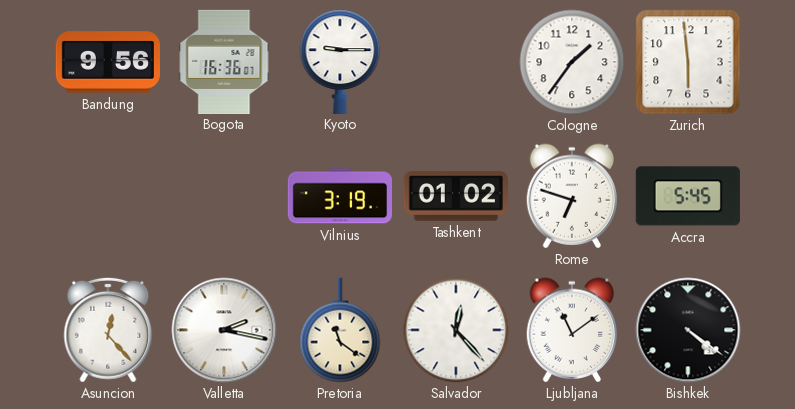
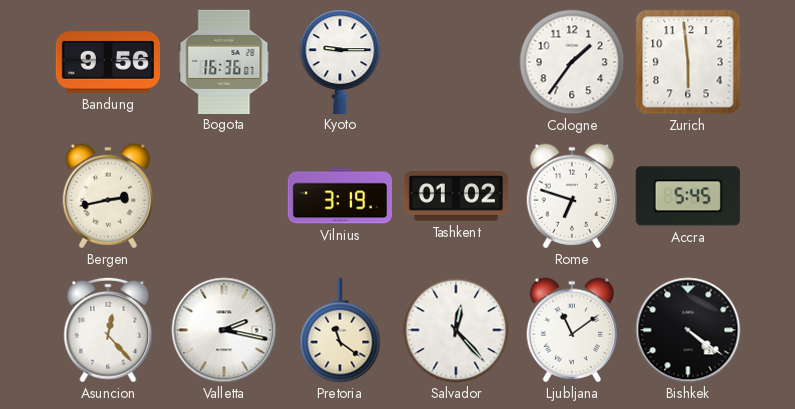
Bergen: none -> 2:43 (107, 196)
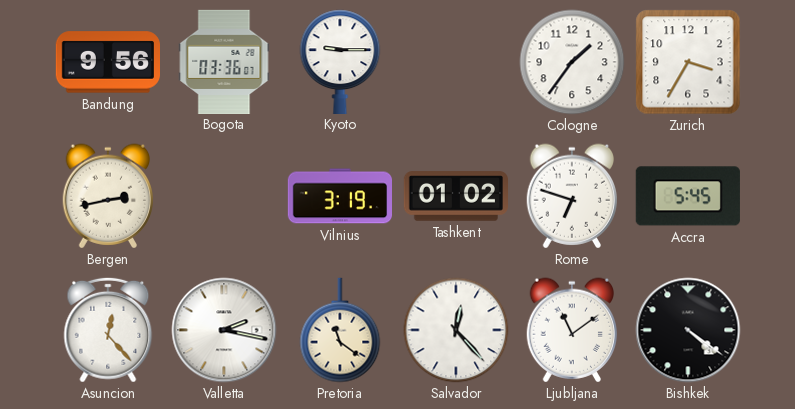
Bogota: 16:36 -> 03:36 (224, 61)
Zurich: 5:59 -> 3:35 (688, 62)
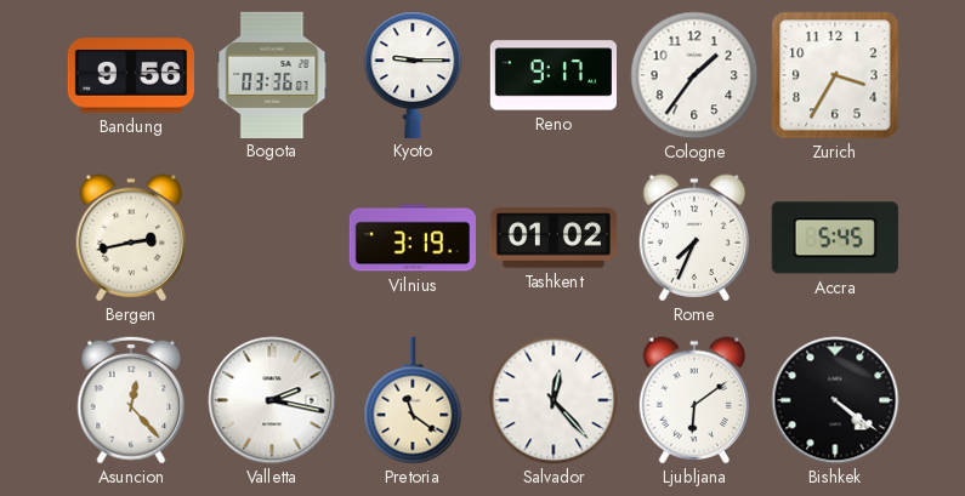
Reno: none -> 9:17 (552, 75)
Rome: 6:48 -> 7:34 (693, 238)
Ljubljana: 11:09 -> 6:09 (693, 400)
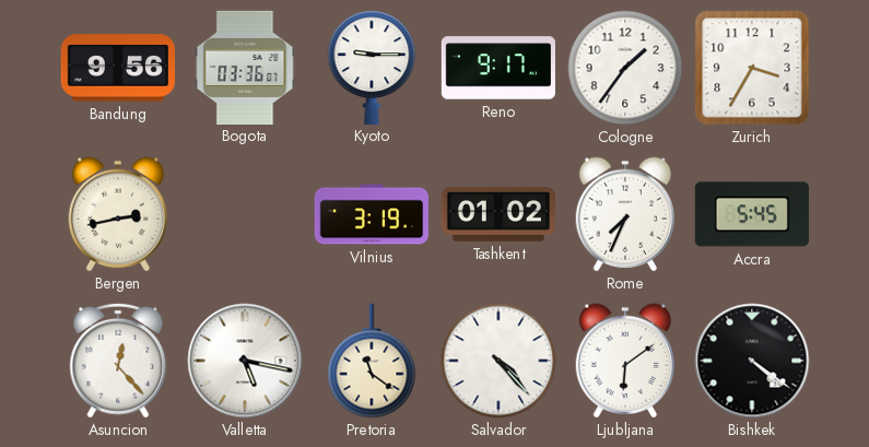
Valletta: 2:17 -> 5:17 (245, 361)
Salvador: 12:23 -> 4:23 (498, 361)
